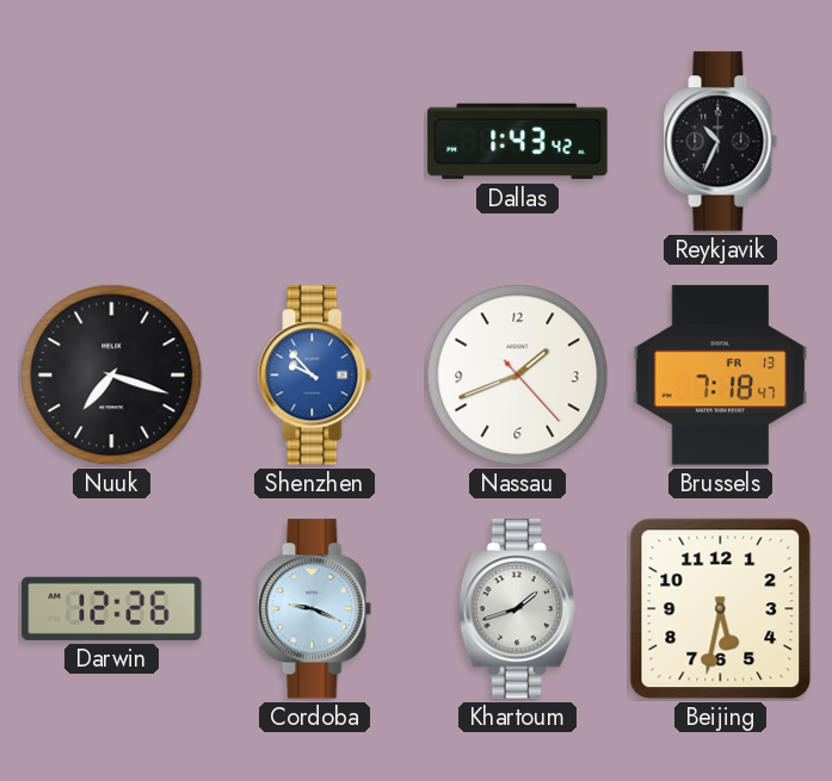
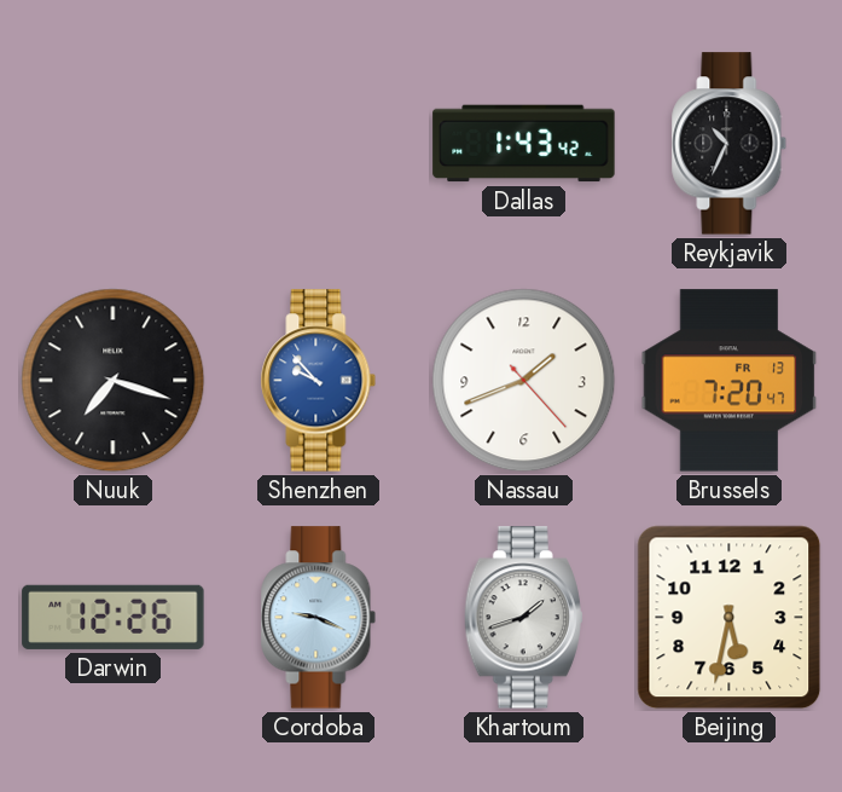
Brussels: 7:18 -> 7:20 (730, 381)
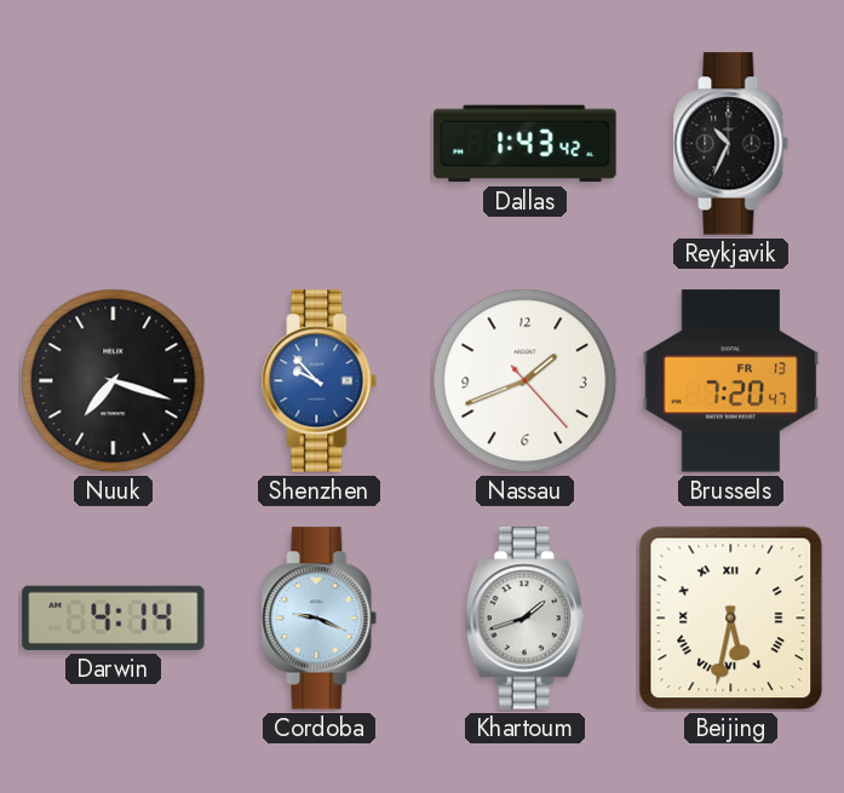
Darwin: 12:26 -> 4:14 (114, 617)
Beijing numerals: Arabic -> Roman (731, 619)
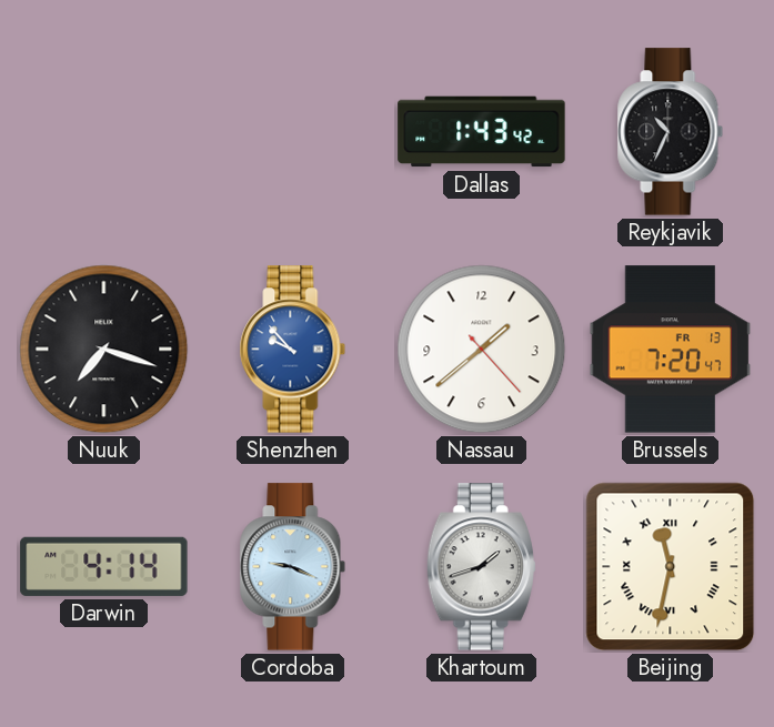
Nassau: 1:41 -> 1:38 (482, 350)
Beijing: 5:32 -> 11:32 (671, 567)
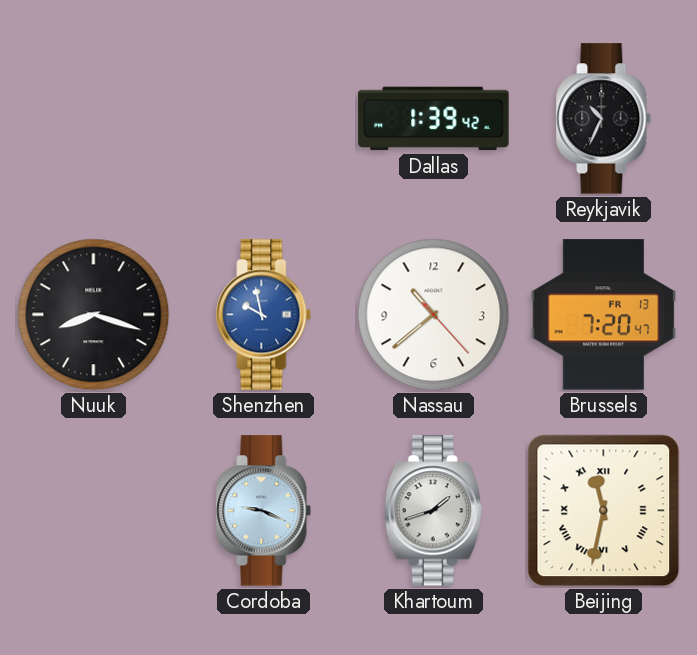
Dallas: 1:43 -> 1:39 (434, 119)
Nuuk: 7:18 -> 8:18 (94, 315)
Shenzhen: 9:53 -> 9:58 (264, 315)
Nassau: 1:38 -> 10:38 (434, 315)
Darwin: 4:14 -> none (104, 566)
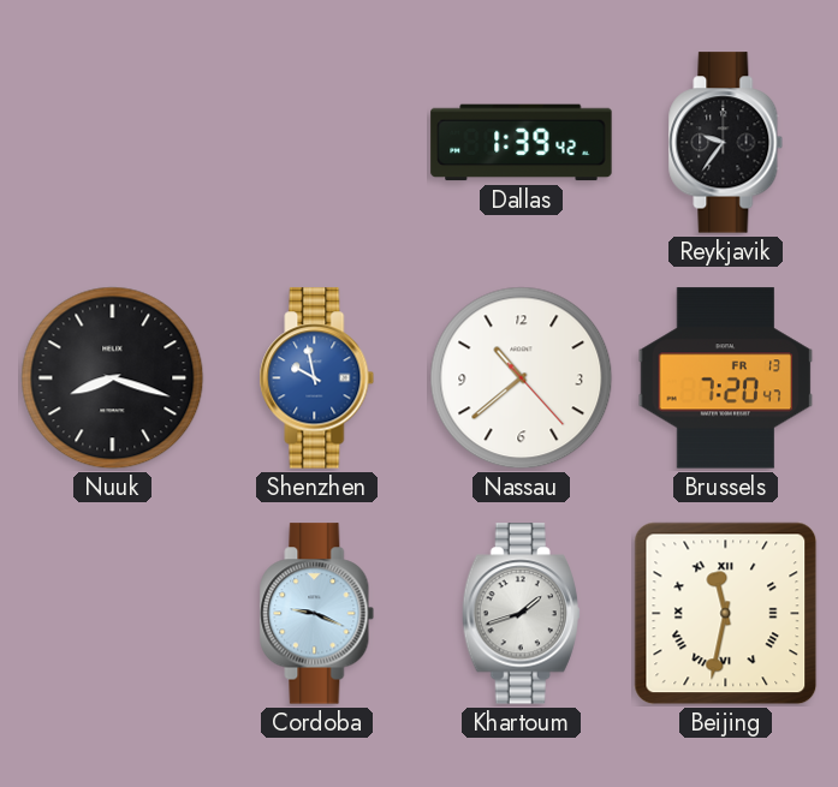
Reykjavik: 10:34 -> 9:36 (726, 143)
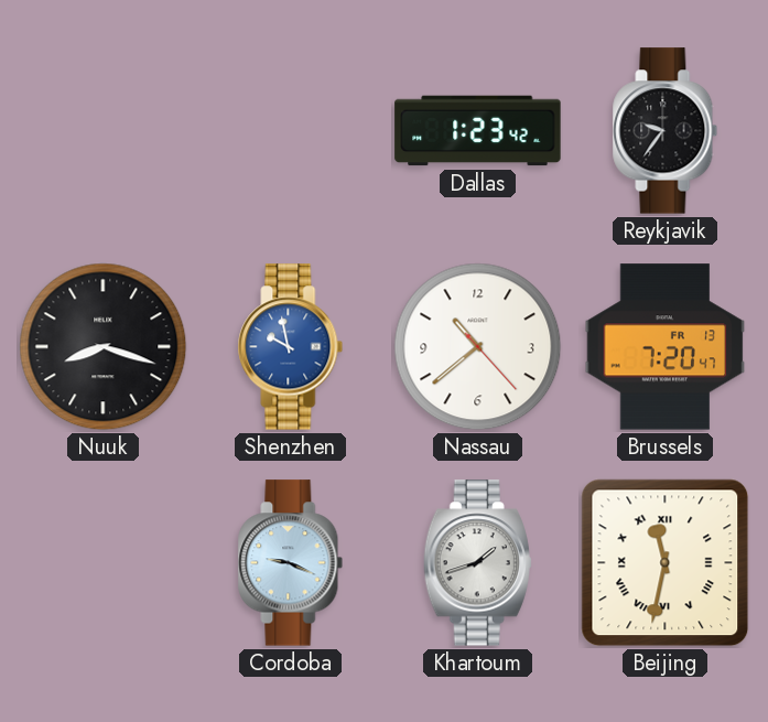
Dallas: 1:39 -> 1:23 (478, 131)
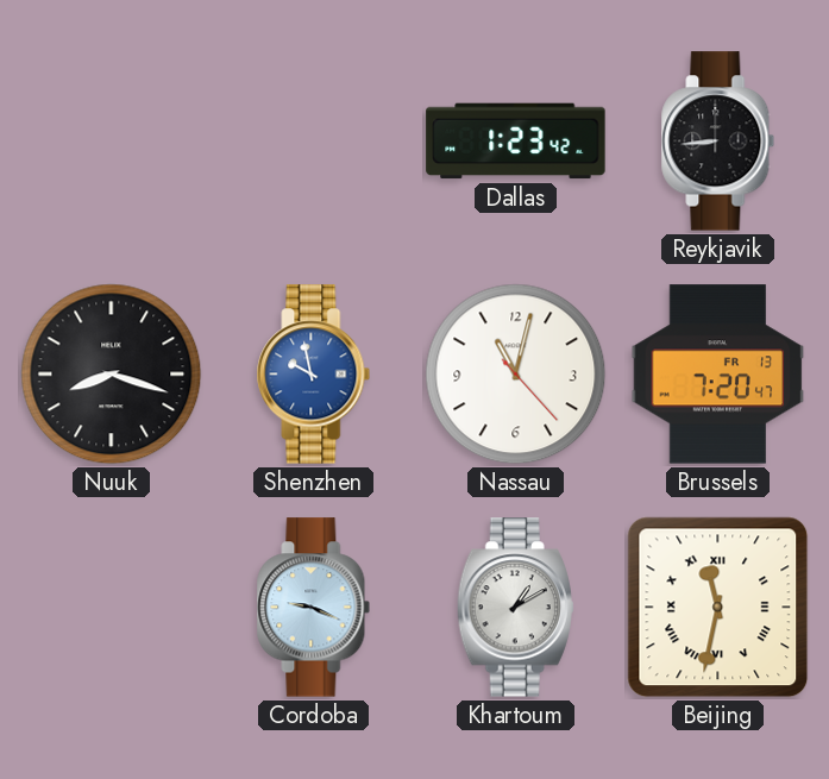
Reykjavik: 9:36 -> 8:44 (718, 142)
Nassau: 10:38 -> 11:02 (516, 375)
Khartoum: 1:42 -> 1:10 (515, 608)
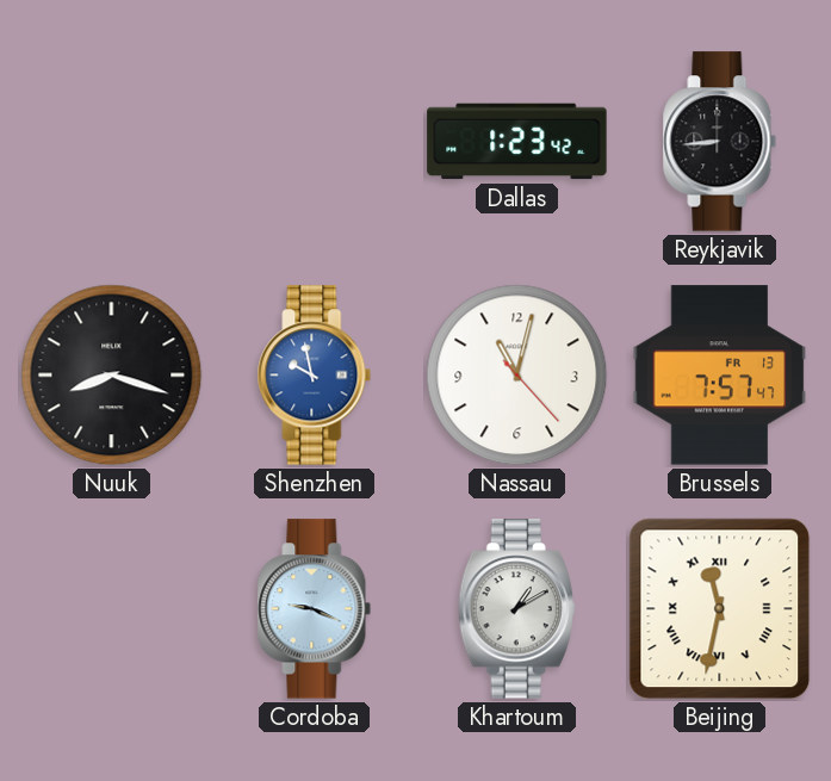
Brussels: 7:20 -> 7:57 (720, 376)
